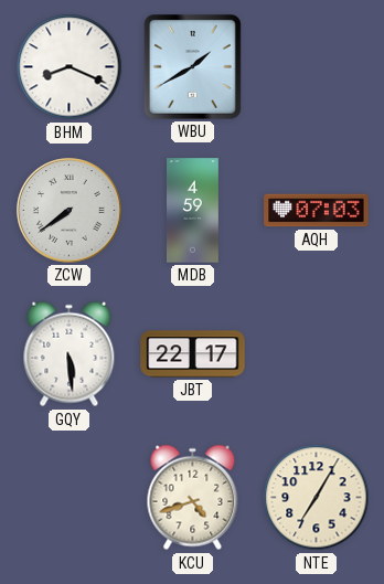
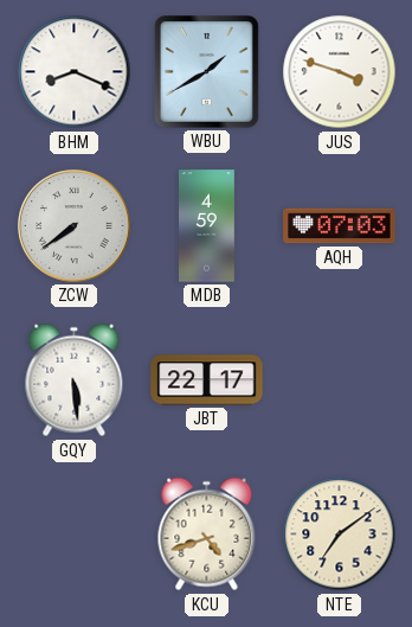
JUS: none -> 3:48 (340, 72)
NTE: 7:05 -> 7:09 (340, 535)
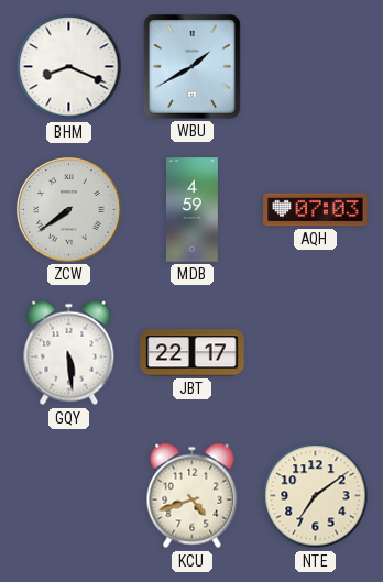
JUS: 3:48 -> none (340, 72)
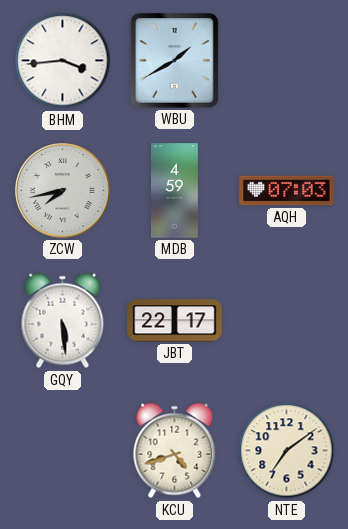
BHM: 8:19 -> 3:44 (63, 61)
ZCW: 7:39 -> 7:43 (63, 191)
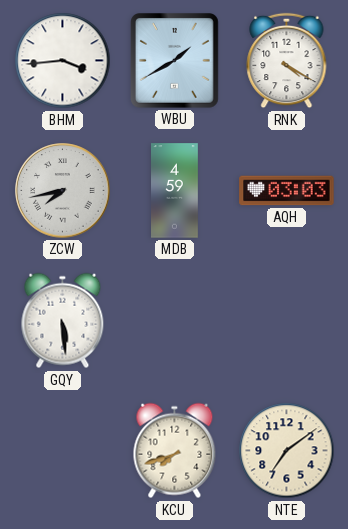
RNK: none -> 4:20 (287, 61)
AQH: 07:03 -> 03:03 (287, 191)
JBT: 22:17 -> none (175, 321)
KCU: 4:42 -> 7:42 (175, 451)
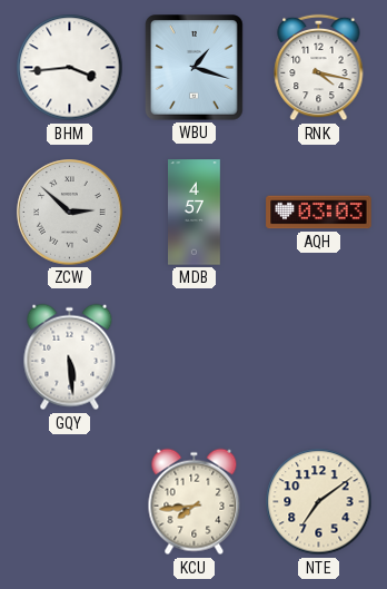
WBU: 1:40 -> 1:18 (195, 68)
RNK: 4:20 -> 4:17 (319, 68)
ZCW: 7:43 -> 2:52 (70, 213)
MDB: 4:59 -> 4:57 (195, 213)
KCU: 7:42 -> 7:44 (195, 502)
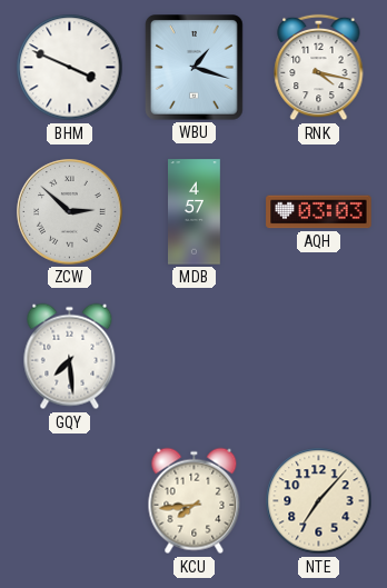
BHM: 3:44 -> 3:49 (70, 68)
GQY: 5:29 -> 7:29 (70, 357)
NTE: 7:09 -> 7:07 (319, 501)
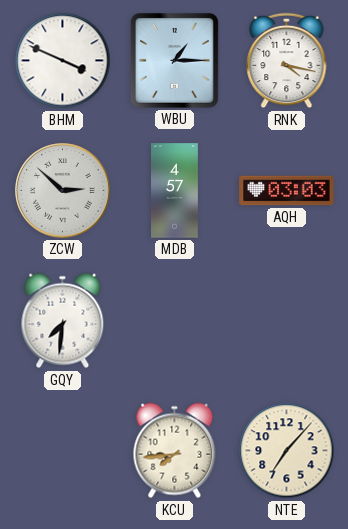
WBU: 1:18 -> 1:15 (175, 61)
GQY: 7:29 -> 7:31 (63, 321)
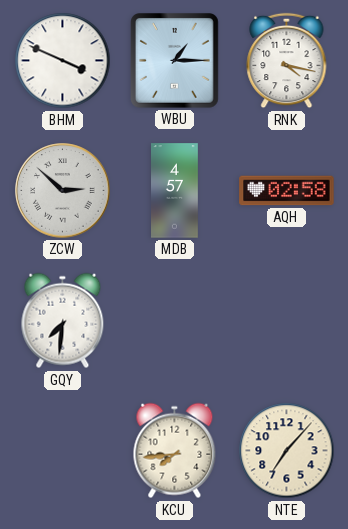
AQH: 03:03 -> 02:58 (287, 191)
